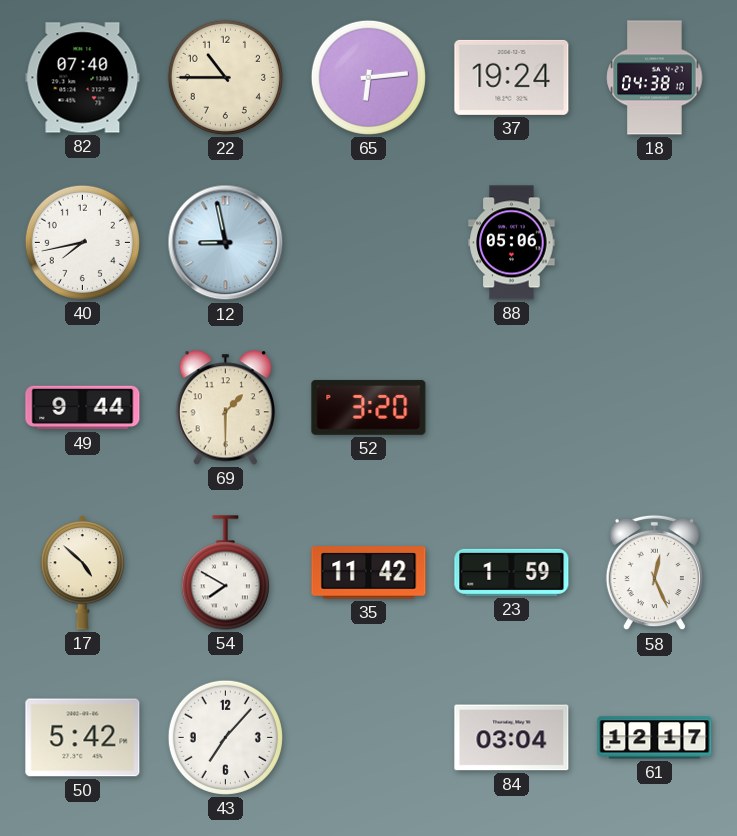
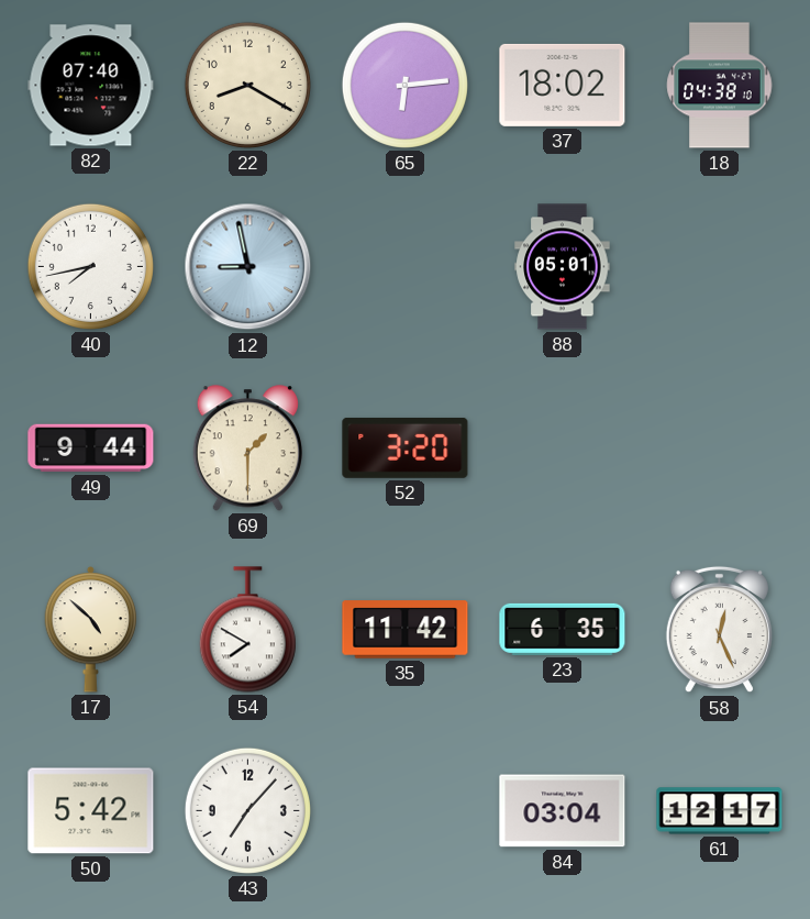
22: 10:45 -> 8:20 (247, 85)
37: 19:24 -> 18:02 (563, 85)
88: 05:06 -> 05:01 (563, 267)
23: 1:59 -> 6:35 (563, 629)
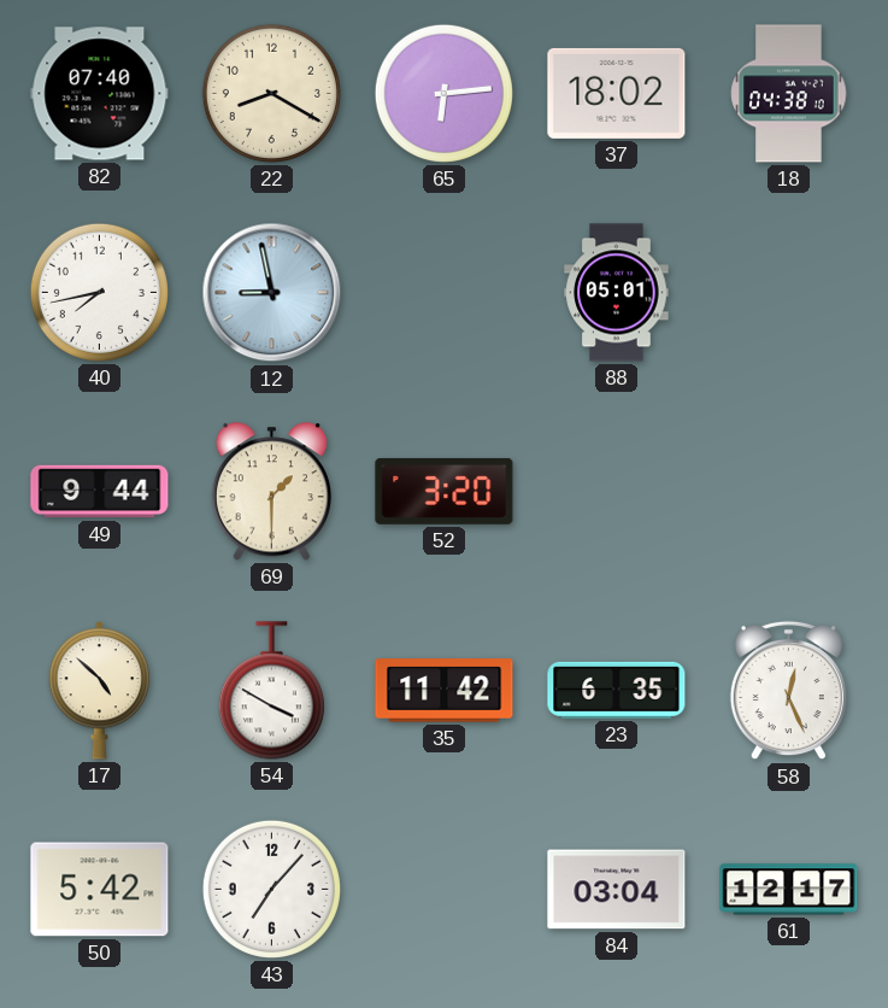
54: 7:50 -> 3:50 (271, 691)
